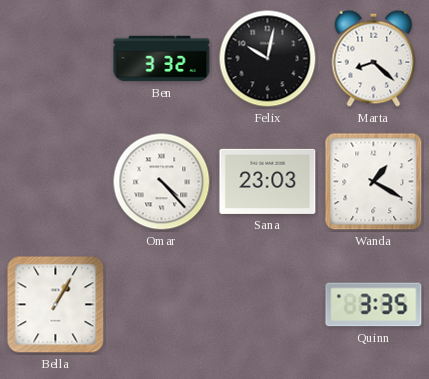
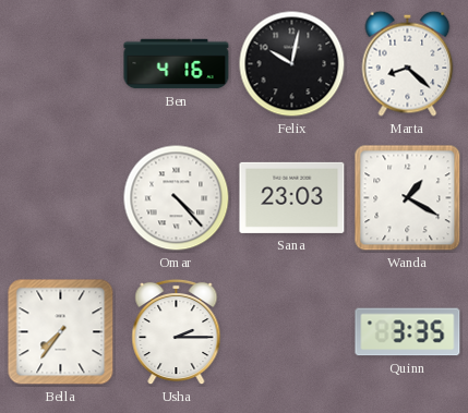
Ben: 3:32 -> 4:16 (177, 64)
Bella: 1:05 -> 7:36 (61, 332)
Usha: none -> 2:15 (177, 332)
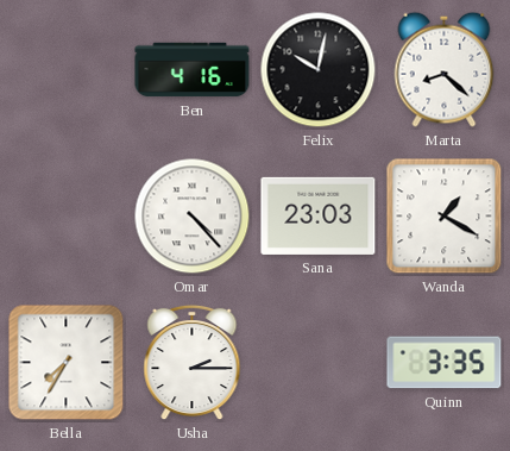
Bella: 7:36 -> 7:35 (67, 363)
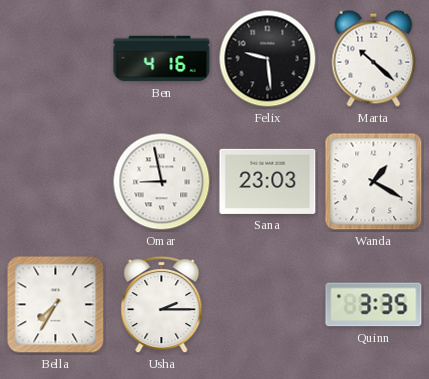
Felix: 10:02 -> 9:29 (268, 59)
Marta: 8:22 -> 10:22 (374, 58)
Omar: 4:23 -> 8:58 (162, 182)
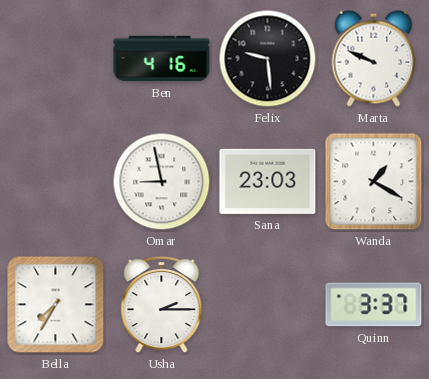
Marta: 10:22 -> 9:49 (374, 58)
Quinn: 3:35 -> 3:37 (374, 305)
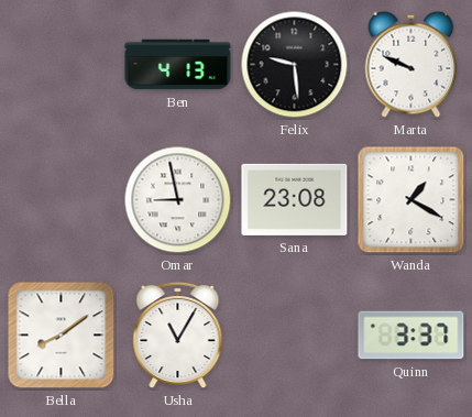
Ben: 4:16 -> 4:13 (178, 65)
Sana: 23:03 -> 23:08 (295, 199)
Bella: 7:35 -> 8:09 (62, 336)
Usha: 2:15 -> 11:05 (178, 336)
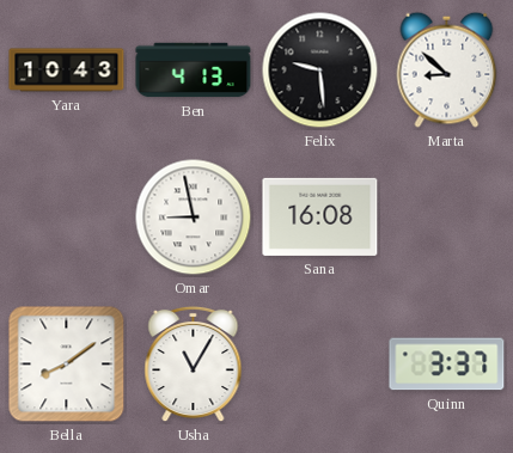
Yara: none -> 10:43 (67, 71)
Marta: 9:49 -> 8:52 (447, 69)
Sana: 23:08 -> 16:08 (320, 216)
Wanda: 1:20 -> none (411, 200)
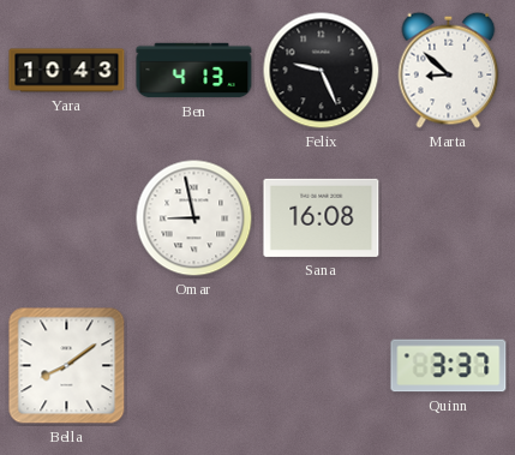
Felix: 9:29 -> 9:26 (322, 71)
Usha: 11:05 -> none (194, 365)
